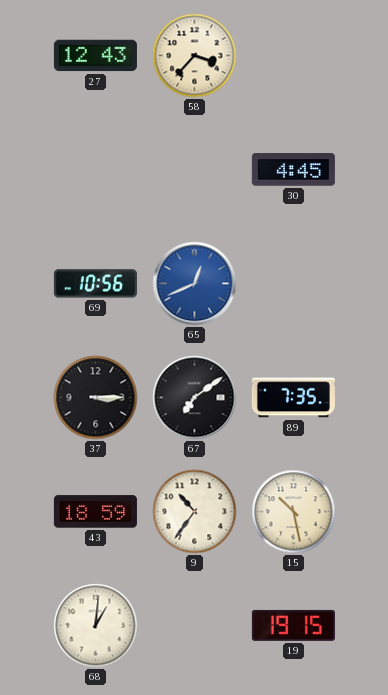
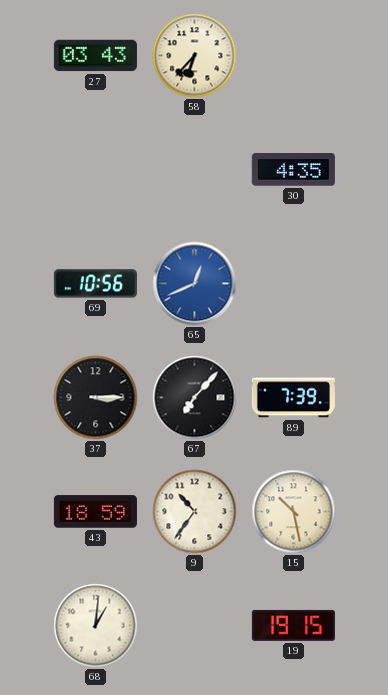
27: 12:43 -> 03:43 (95, 56)
58: 3:37 -> 6:37 (195, 56)
30: 4:45 -> 4:35 (293, 170)
67: 7:09 -> 7:07 (195, 398)
89: 7:35 -> 7:39 (293, 398)
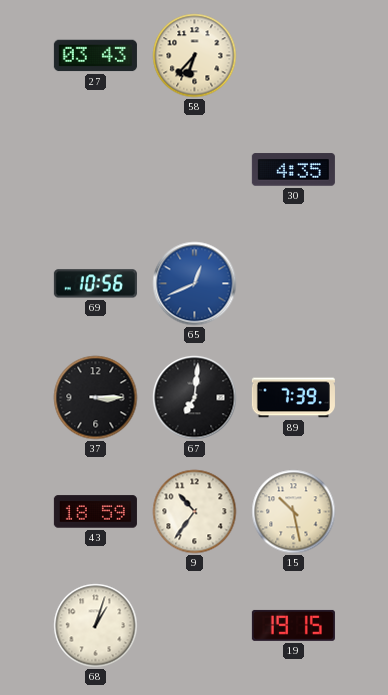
67: 7:07 -> 7:01 (195, 398)
68: 1:01 -> 1:03 (96, 626)
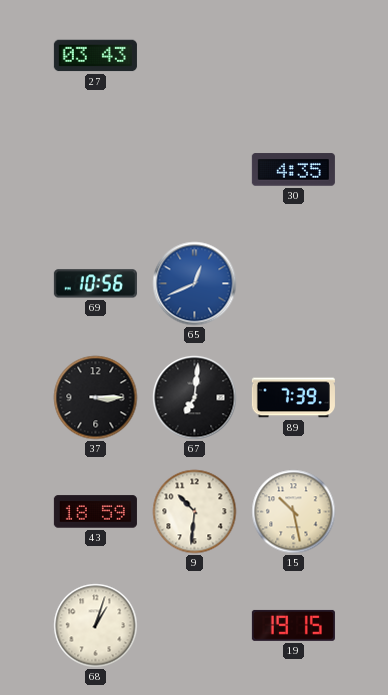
58: 6:37 -> none (195, 56)
9: 10:36 -> 10:31 (195, 512)
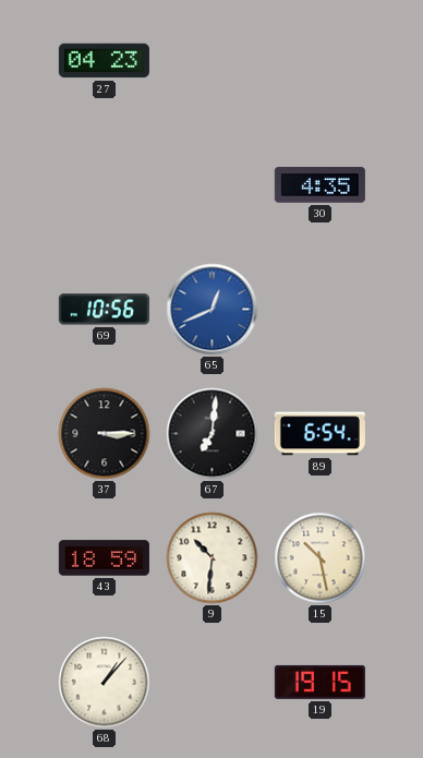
27: 03:43 -> 04:23 (104, 61)
89: 7:39 -> 6:54 (319, 434)
68: 1:03 -> 1:07 (105, 683)
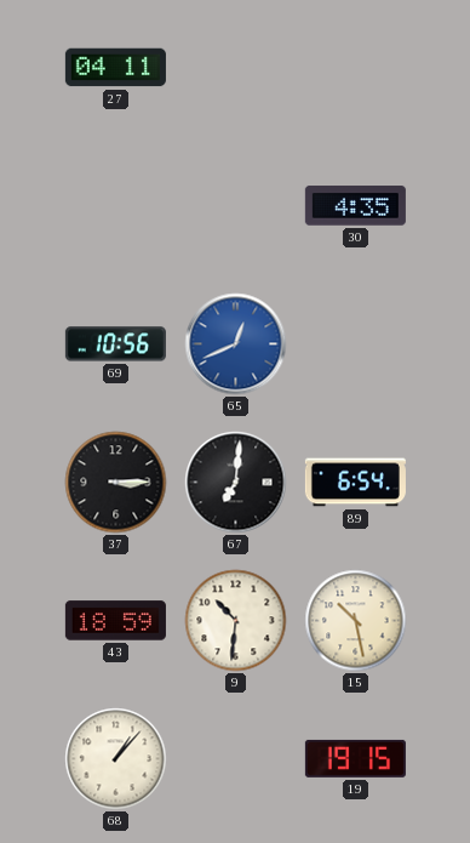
27: 04:23 -> 04:11 (115, 68)
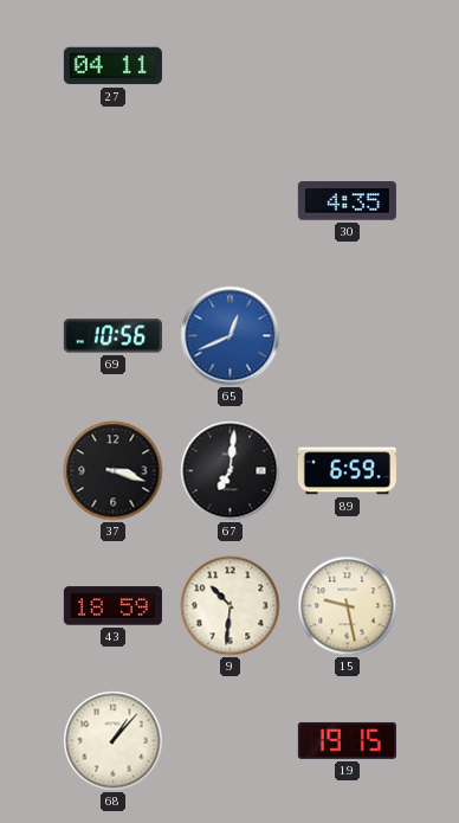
37: 3:15 -> 3:18 (114, 471)
89: 6:54 -> 6:59 (347, 471)
15: 10:28 -> 9:28 (348, 606)
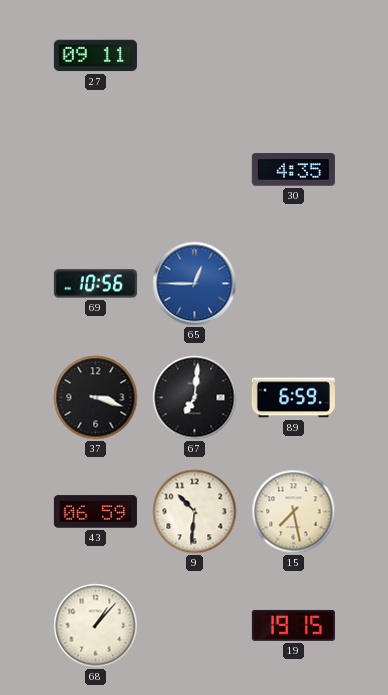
27: 04:11 -> 09:11 (95, 56)
65: 12:41 -> 12:45 (195, 284)
43: 18:59 -> 06:59 (95, 512)
15: 9:28 -> 7:28 (294, 512)
